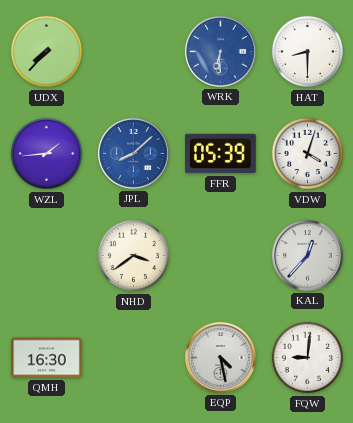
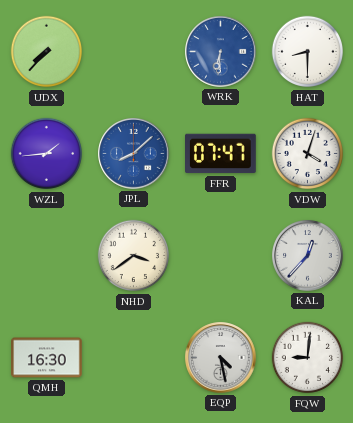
FFR: 05:39 -> 07:47 (221, 154)
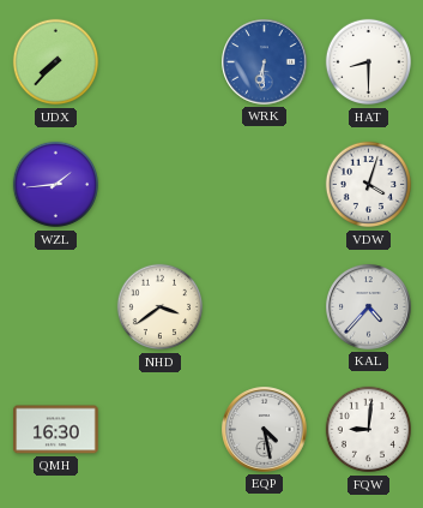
JPL: 8:08 -> none (134, 154)
FFR: 07:47 -> none (221, 154)
KAL: 12:37 -> 4:37 (369, 307)
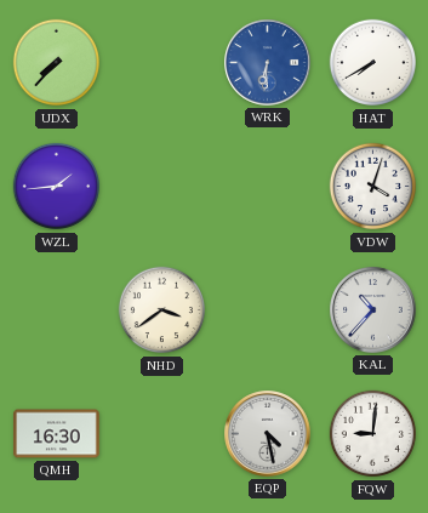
HAT: 8:30 -> 7:40 (372, 63)
KAL: 4:37 -> 10:37 (373, 310)
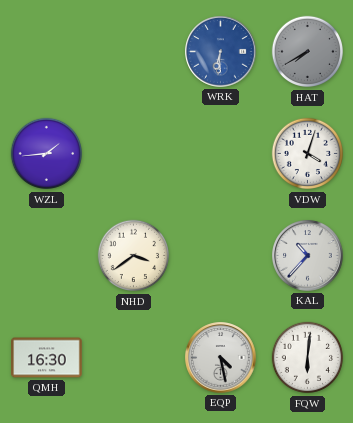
UDX: 7:37 -> none (56, 63)
HAT dial: white -> grey (307, 52)
FQW: 9:01 -> 6:01 (307, 358)
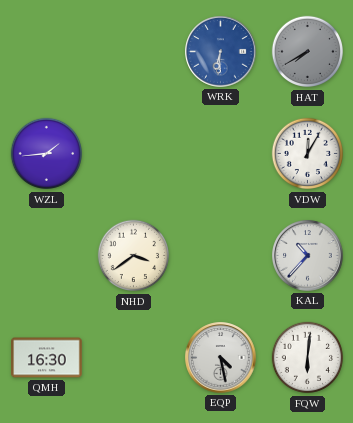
VDW: 4:03 -> 12:05 (307, 154)
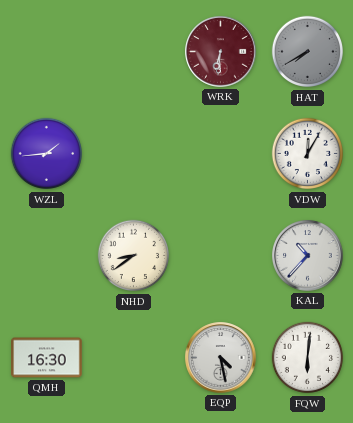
WRK dial: blue -> burgundy (221, 52)
NHD: 3:39 -> 8:39 (133, 256)
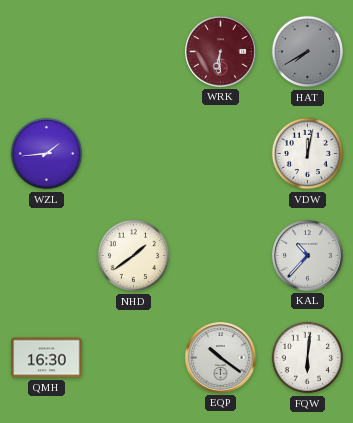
VDW: 12:05 -> 12:02 (307, 154)
NHD: 8:39 -> 1:39 (133, 256)
EQP: 4:28 -> 10:21 (221, 358)
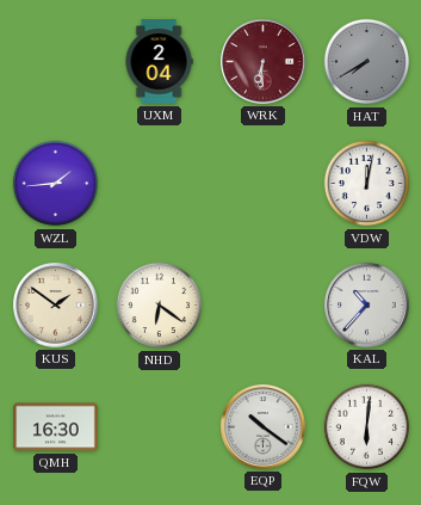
UXM: none -> 2:04 (159, 62)
KUS: none -> 1:51 (56, 306)
NHD: 1:39 -> 6:21 (159, 306)
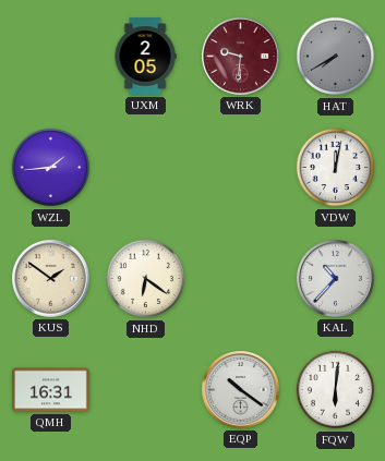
UXM: 2:04 -> 2:05 (145, 57)
WRK: 6:31 -> 9:31 (241, 57)
QMH: 16:30 -> 16:31 (51, 390)
